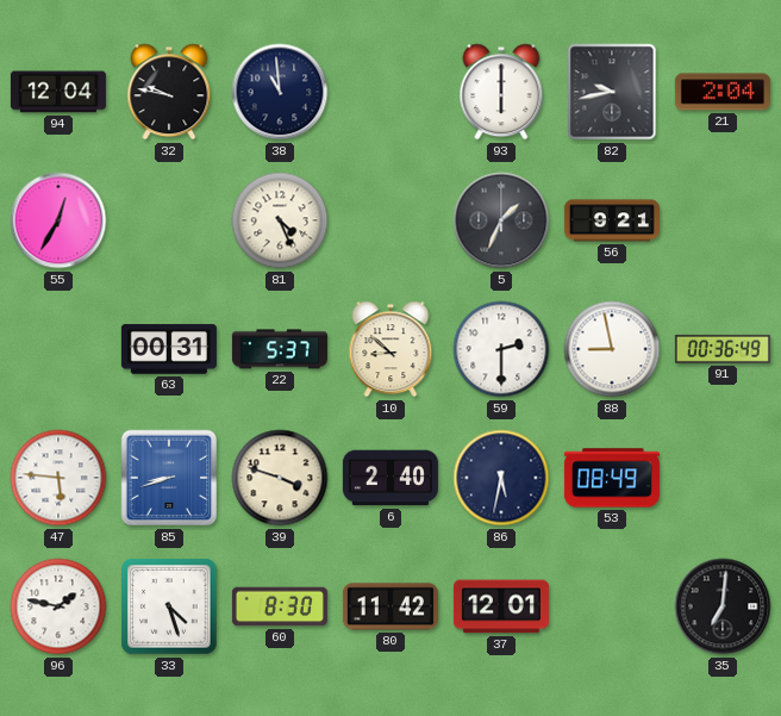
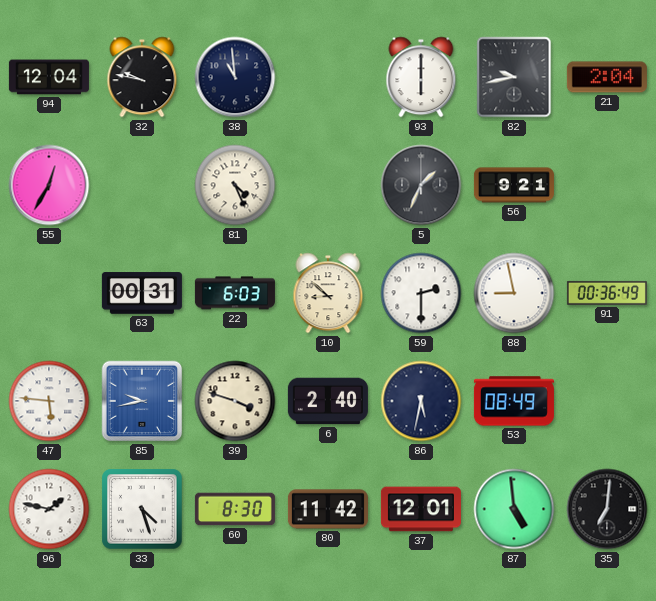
22: 5:37 -> 6:03 (235, 293)
85: 8:42 -> 9:43 (142, 401)
87: none -> 4:59 (514, 509)
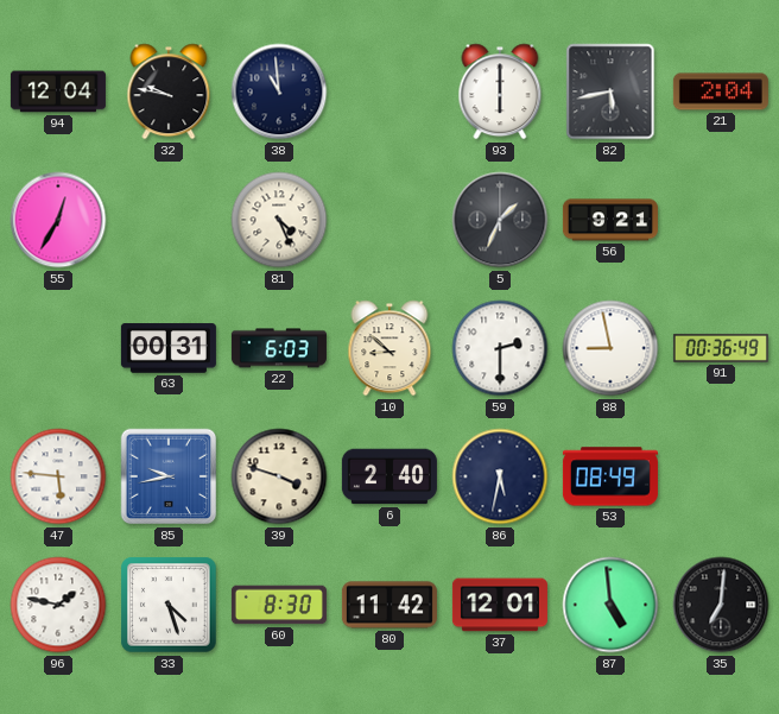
82: 9:43 -> 5:43 (610, 91)
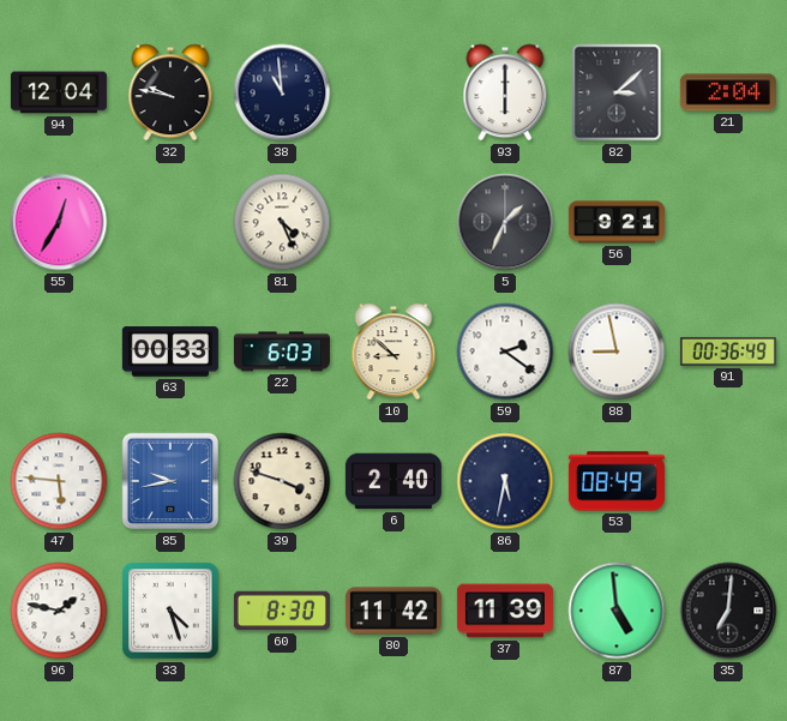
82: 5:43 -> 3:08 (617, 92)
63: 00:31 -> 00:33 (170, 352)
59: 2:30 -> 2:21 (505, 352)
37: 12:01 -> 11:39 (505, 611)
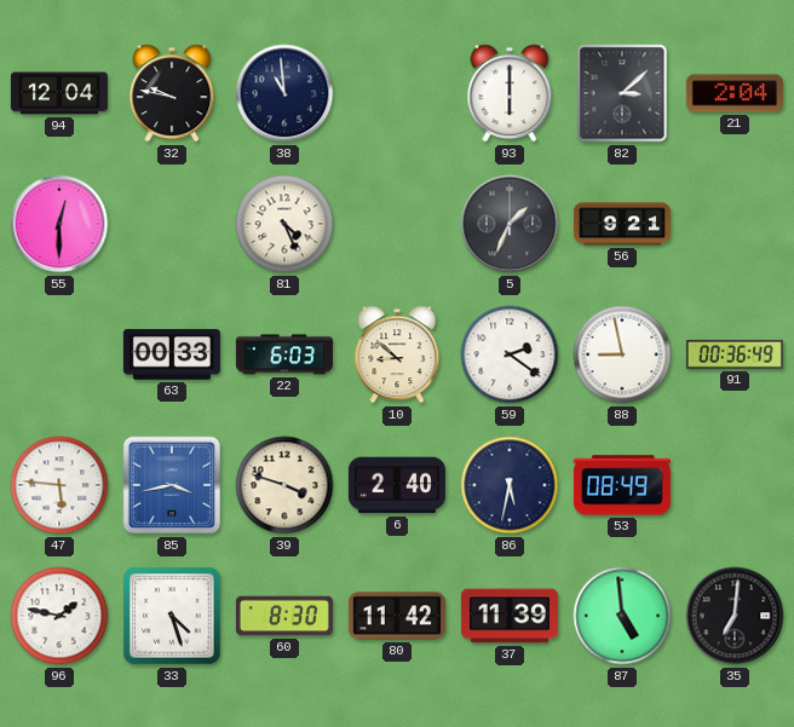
55: 12:35 -> 12:30 (59, 224)
85: 9:43 -> 3:43 (172, 485)
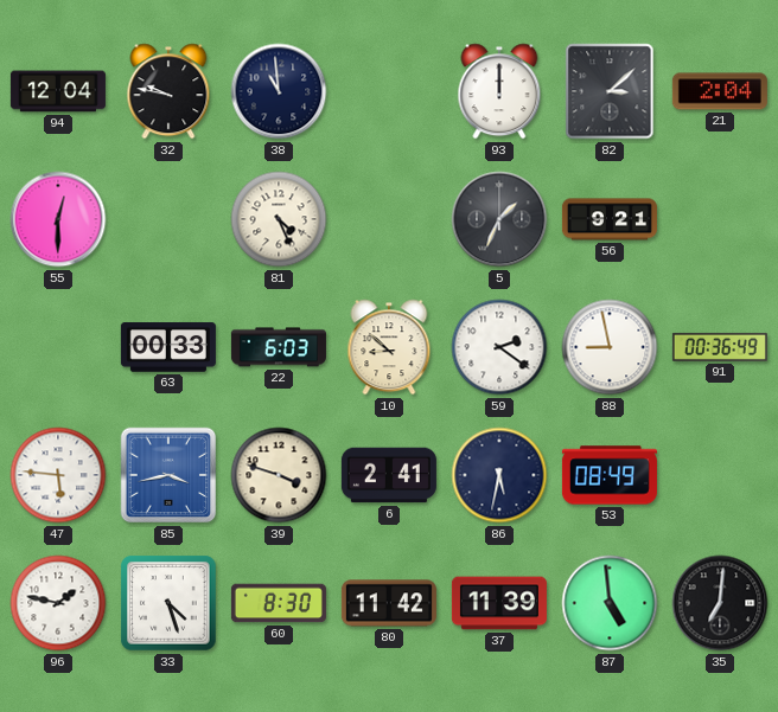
93: 6:00 -> 12:00 (499, 91)
6: 2:40 -> 2:41 (389, 475)
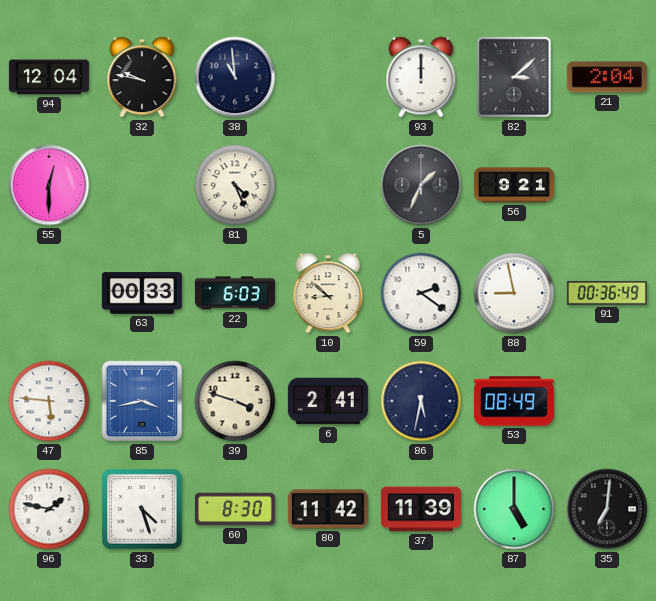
87: 4:59 -> 5:00 (514, 509)
